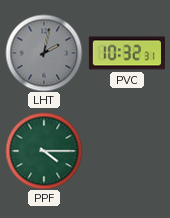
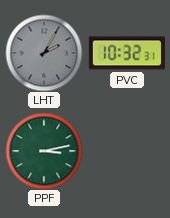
LHT: 2:02 -> 2:05 (44, 53)
PPF: 4:15 -> 3:13 (44, 151)
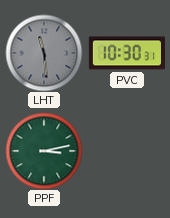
LHT: 2:05 -> 11:29 (44, 53)
PVC: 10:32 -> 10:30 (126, 53)
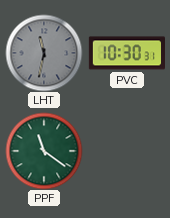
LHT: 11:29 -> 11:32 (44, 53)
PPF: 3:13 -> 11:21 (44, 151)
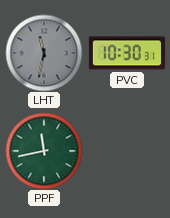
PPF: 11:21 -> 11:43 (44, 151)
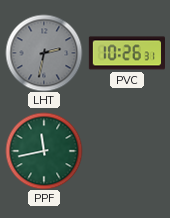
LHT: 11:32 -> 2:32 (44, 53)
PVC: 10:30 -> 10:26 (126, 53)
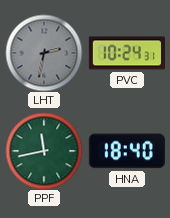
PVC: 10:26 -> 10:24 (126, 53)
HNA: none -> 18:40 (127, 151)
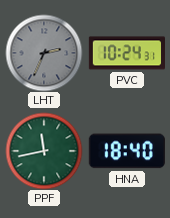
LHT: 2:32 -> 2:34 (44, 53)
